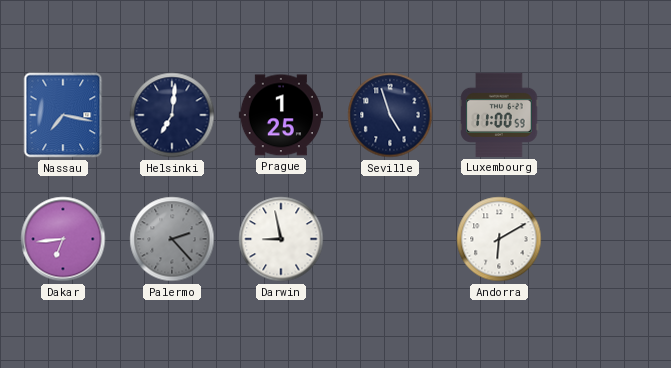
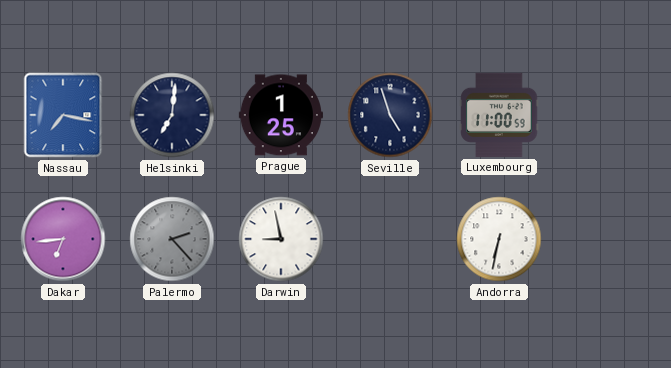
Andorra: 6:10 -> 6:32 (499, 239)
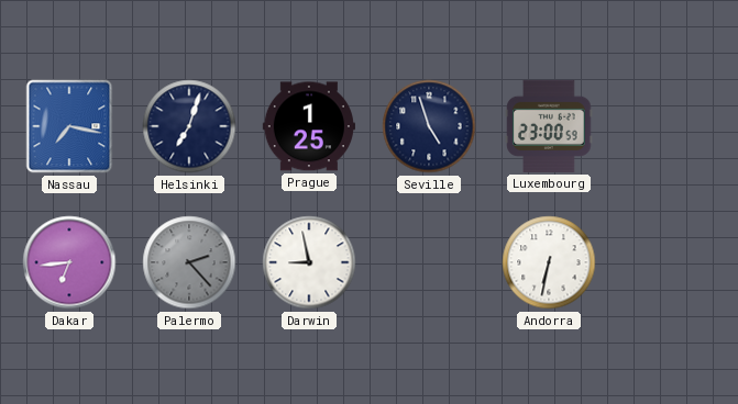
Helsinki: 7:01 -> 7:03 (189, 126)
Luxembourg: 11:00 -> 23:00 (549, 126)
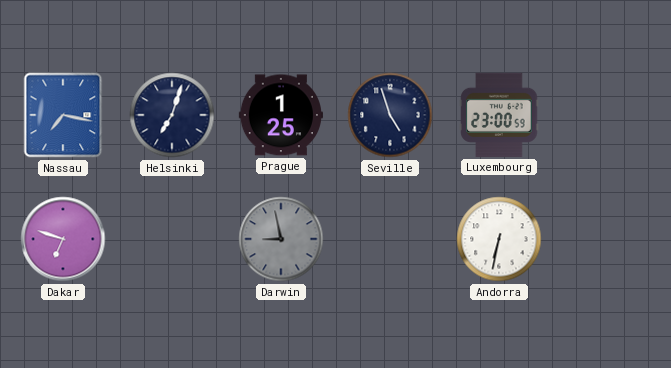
Dakar: 6:44 -> 6:48 (63, 239)
Palermo: 2:23 -> none (189, 262)
Darwin dial: white -> grey (281, 239)
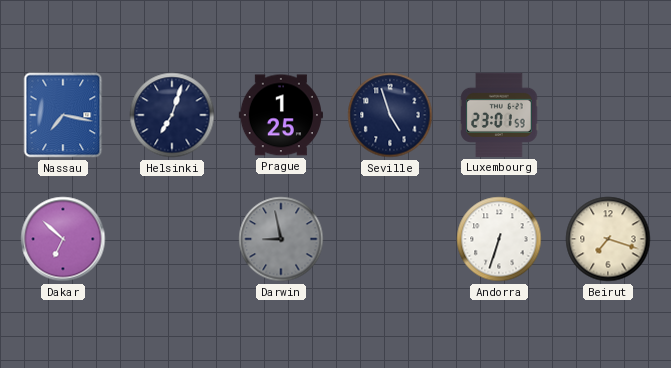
Luxembourg: 23:00 -> 23:01 (499, 115)
Dakar: 6:48 -> 6:52 (63, 239)
Andorra: 6:32 -> 6:33 (499, 239)
Beirut: none -> 7:18 (608, 239)
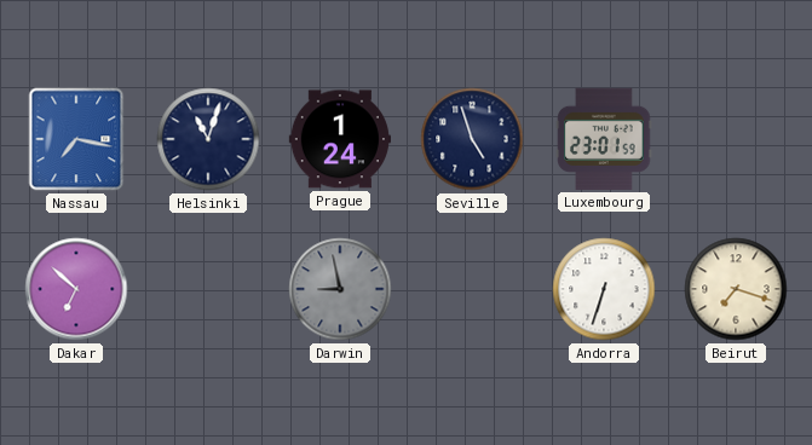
Helsinki: 7:03 -> 11:03 (208, 139)
Prague: 1:25 -> 1:24 (340, 139)
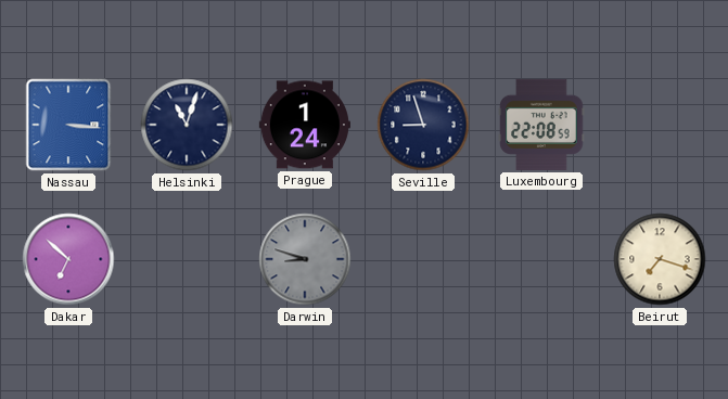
Nassau: 7:17 -> 3:16 (68, 125)
Seville: 4:57 -> 8:57 (423, 125)
Luxembourg: 23:01 -> 22:08 (541, 125)
Darwin: 8:58 -> 8:48 (305, 259)
Andorra: 6:33 -> none (604, 289)
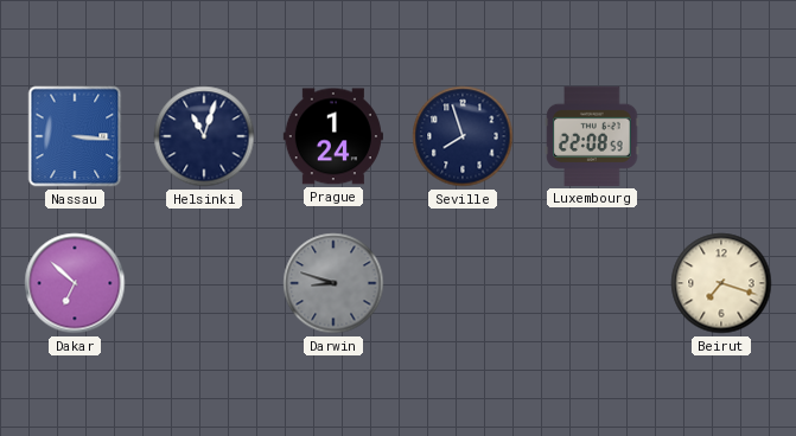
Seville: 8:57 -> 7:57 (463, 136)
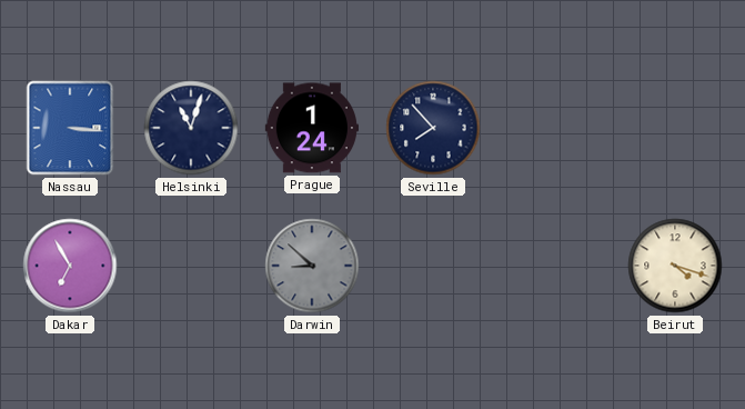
Seville: 7:57 -> 7:53 (433, 128)
Luxembourg: 22:08 -> none (592, 136)
Dakar: 6:52 -> 6:55 (70, 266)
Darwin: 8:48 -> 8:52 (312, 266)
Beirut: 7:18 -> 4:18 (675, 266)
